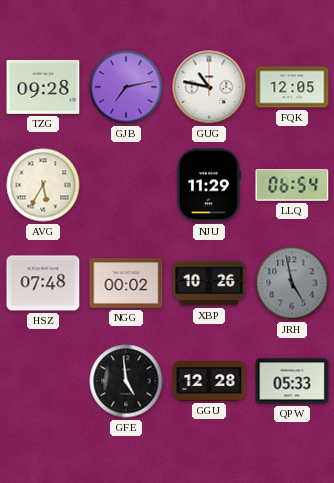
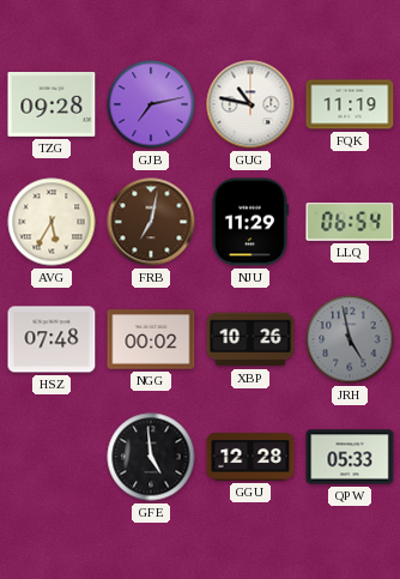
FQK: 12:05 -> 11:19 (350, 104)
FRB: none -> 7:02 (151, 222)
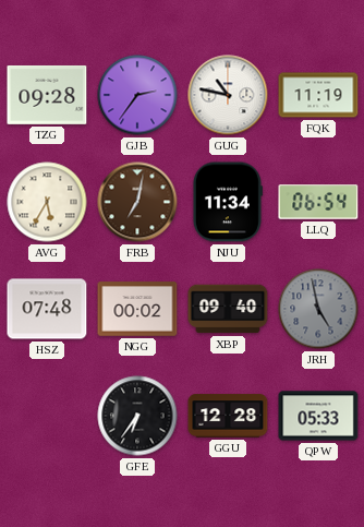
GJB: 7:13 -> 2:36 (137, 95)
NJU: 11:29 -> 11:34 (227, 202)
XBP: 10:26 -> 09:40 (228, 309)
GFE: 4:59 -> 6:36 (137, 416)
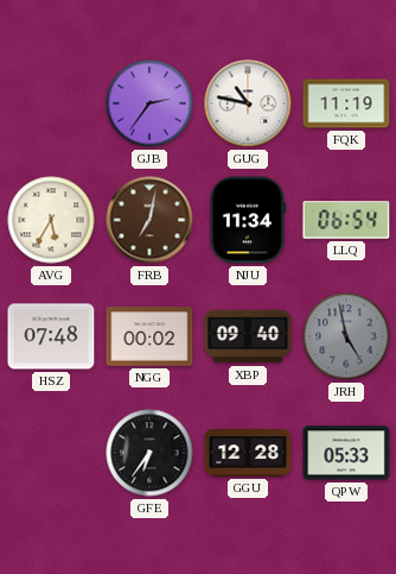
TZG: 09:28 -> none (47, 95)
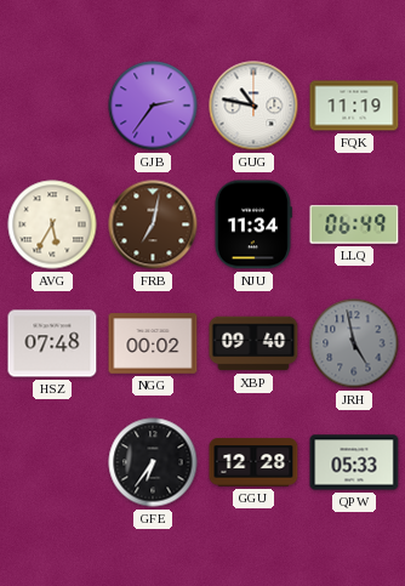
LLQ: 06:54 -> 06:49 (354, 224)
